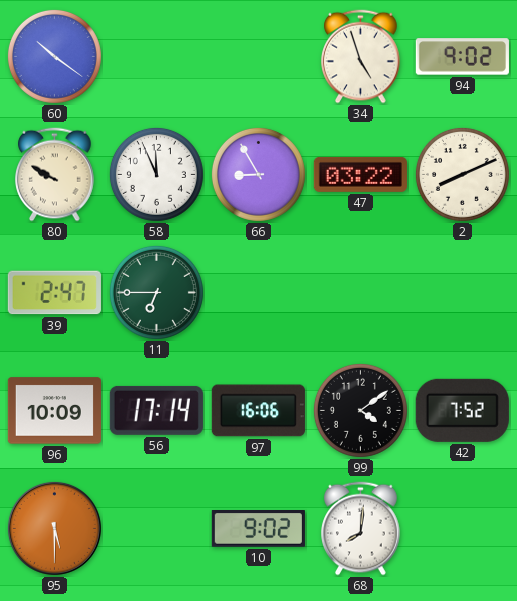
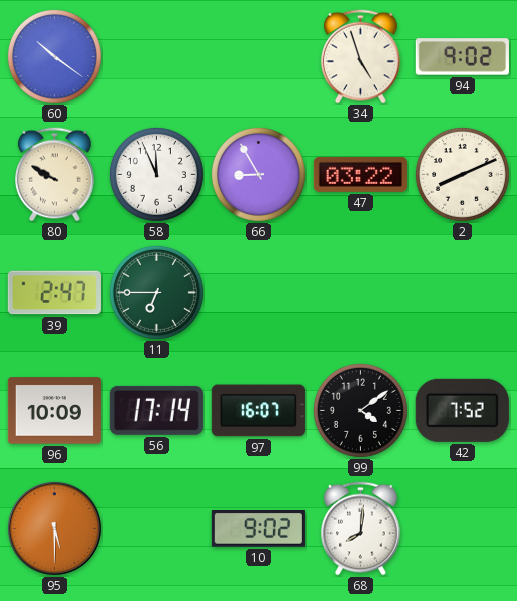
97: 16:06 -> 16:07 (258, 411)
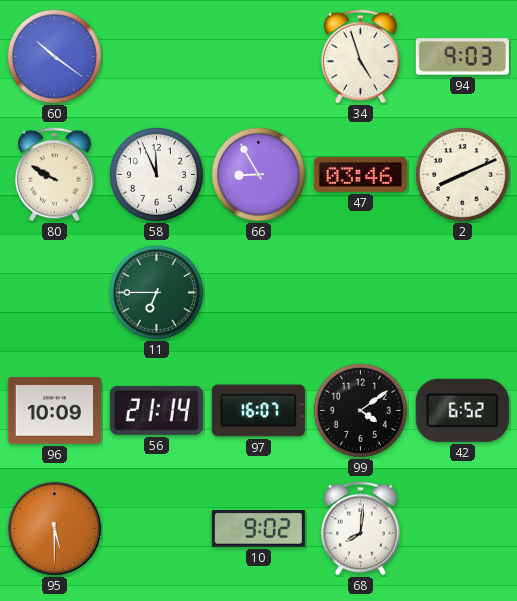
94: 9:02 -> 9:03 (462, 57)
47: 03:22 -> 03:46 (360, 174)
39: 2:47 -> none (54, 293)
56: 17:14 -> 21:14 (156, 410)
42: 7:52 -> 6:52 (462, 410)
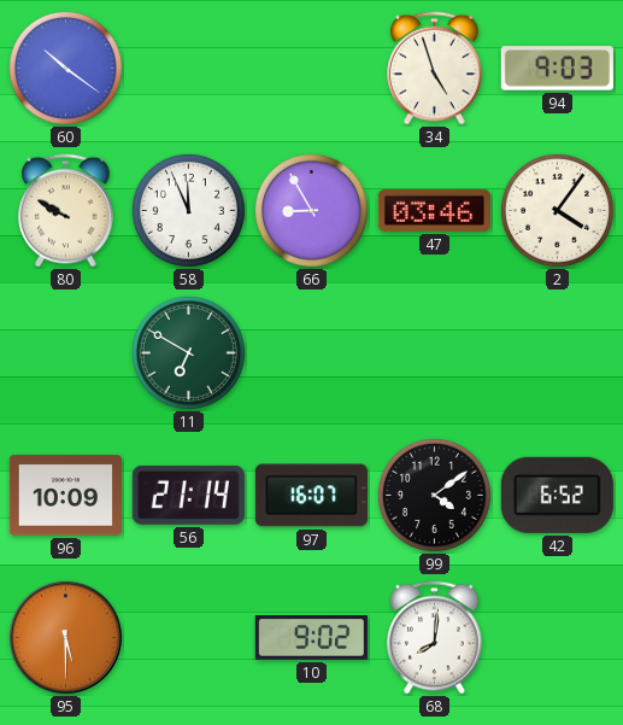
2: 8:11 -> 4:06 (557, 210)
11: 6:45 -> 6:50 (188, 352)
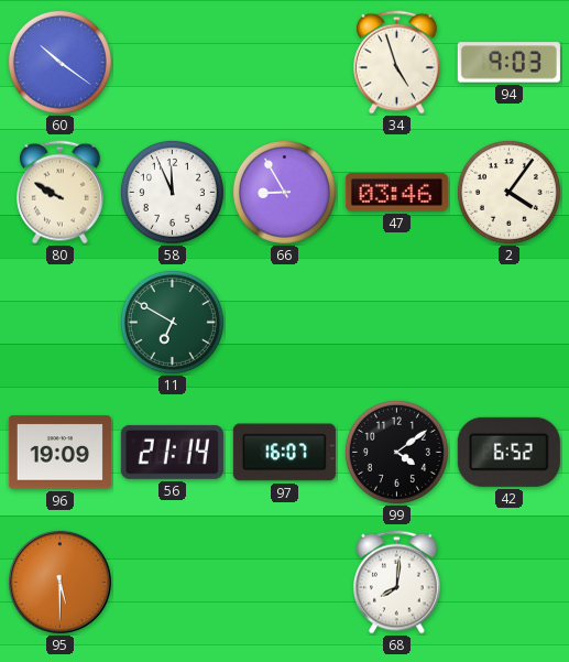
96: 10:09 -> 19:09 (59, 453)
10: 9:02 -> none (311, 638)
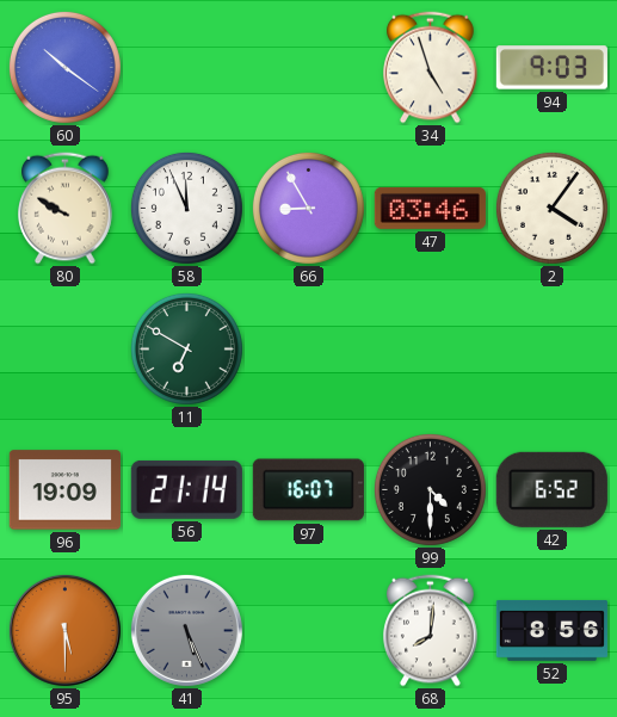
99: 4:09 -> 4:30 (430, 489)
41: none -> 5:26 (186, 630)
52: none -> 8:56 (551, 631)
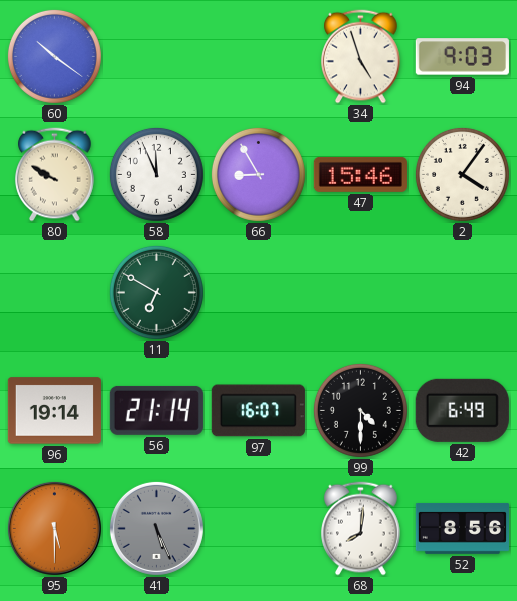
47: 03:46 -> 15:46 (360, 174)
96: 19:09 -> 19:14 (54, 411)
42: 6:52 -> 6:49 (462, 410)
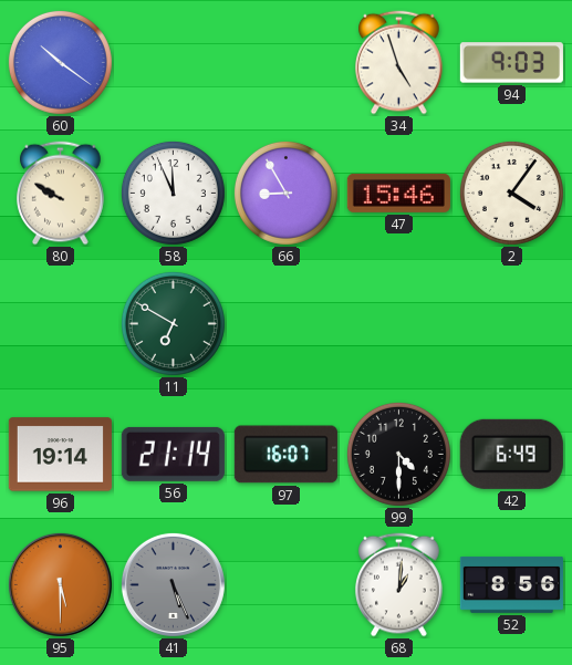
68: 8:01 -> 1:01 (399, 585)
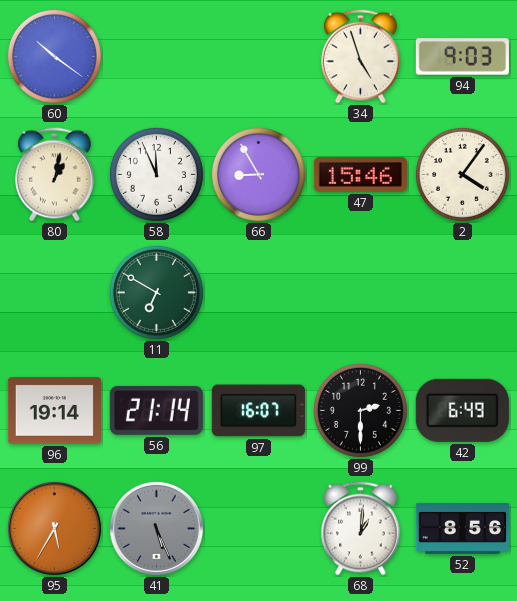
80: 9:50 -> 1:02 (55, 175)
99: 4:30 -> 2:30 (360, 410)
95: 5:30 -> 5:35 (54, 528)
